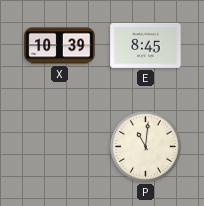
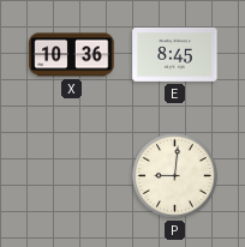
X: 10:39 -> 10:36 (72, 55)
P: 11:01 -> 9:01 (174, 175)
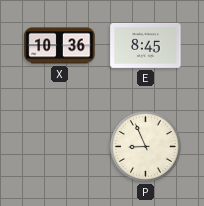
P: 9:01 -> 8:56 (145, 146)
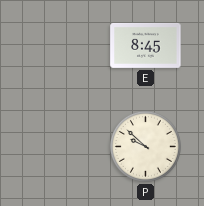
X: 10:36 -> none (60, 46)
P: 8:56 -> 9:52 (145, 146)
